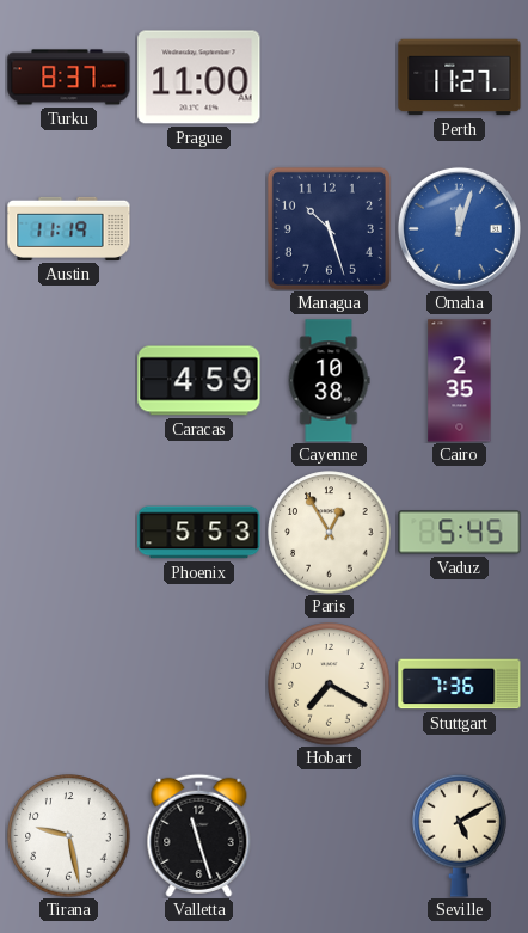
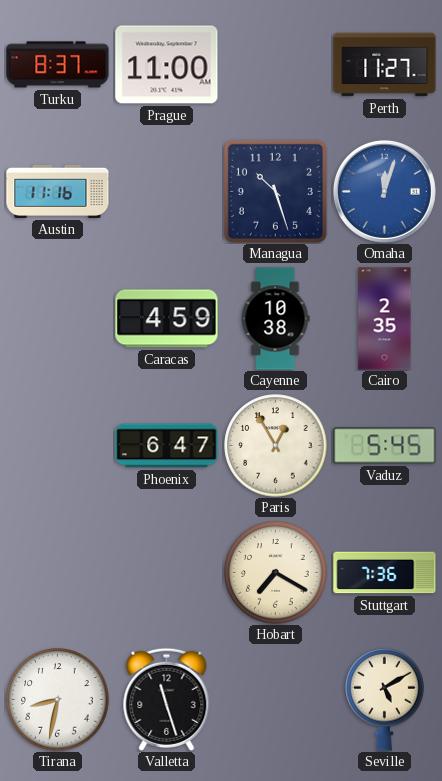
Austin: 11:19 -> 11:16 (58, 191)
Phoenix: 5:53 -> 6:47 (167, 446)
Tirana: 9:28 -> 8:32 (58, 700)
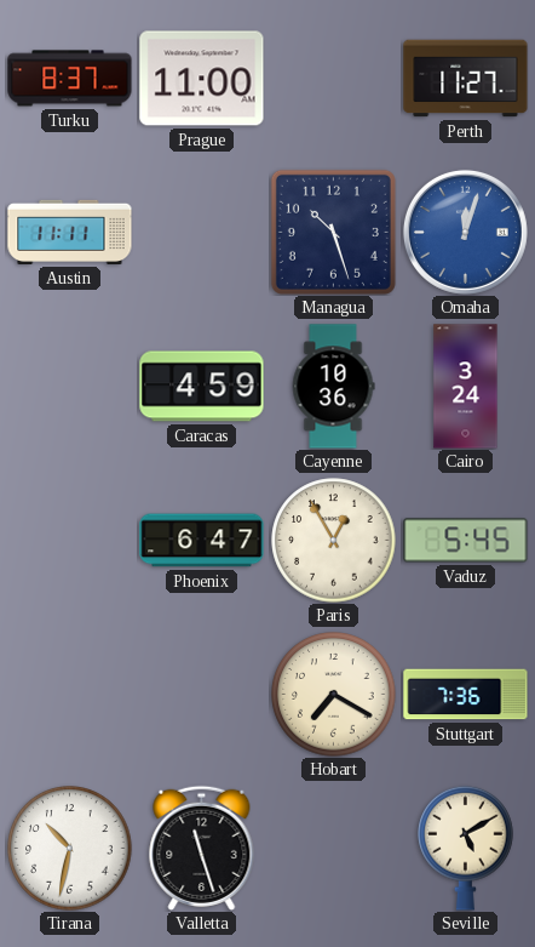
Austin: 11:16 -> 11:11 (70, 232)
Cayenne: 10:38 -> 10:36 (333, 387)
Cairo: 2:35 -> 3:24 (466, 387)
Tirana: 8:32 -> 10:32 (70, 849)
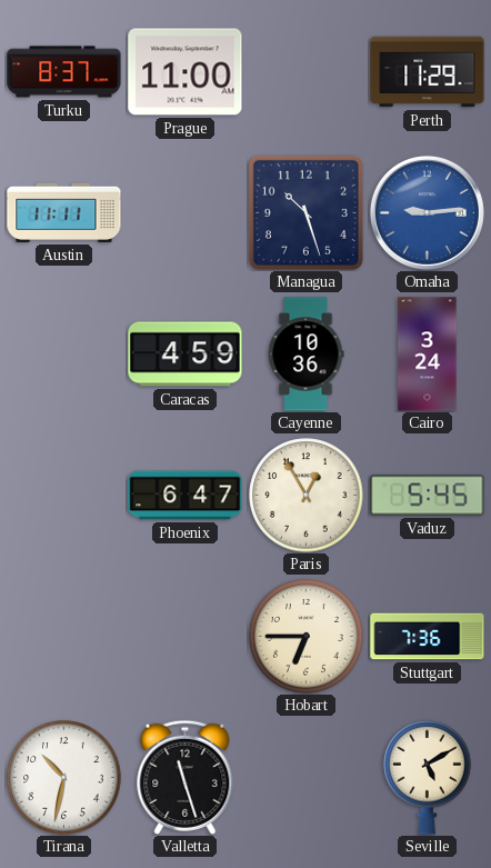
Perth: 11:27 -> 11:29 (428, 72)
Omaha: 12:03 -> 9:14 (427, 212)
Hobart: 7:20 -> 6:45 (307, 637)
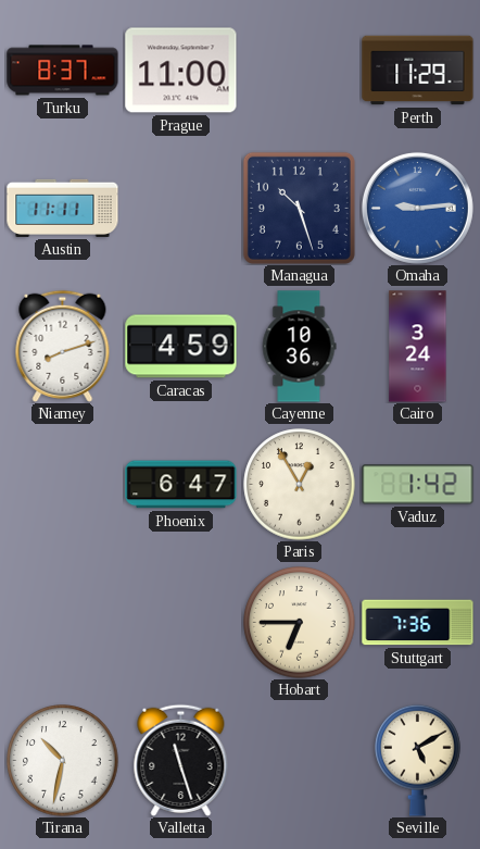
Niamey: none -> 8:12 (63, 346)
Vaduz: 5:45 -> 1:42 (418, 485)
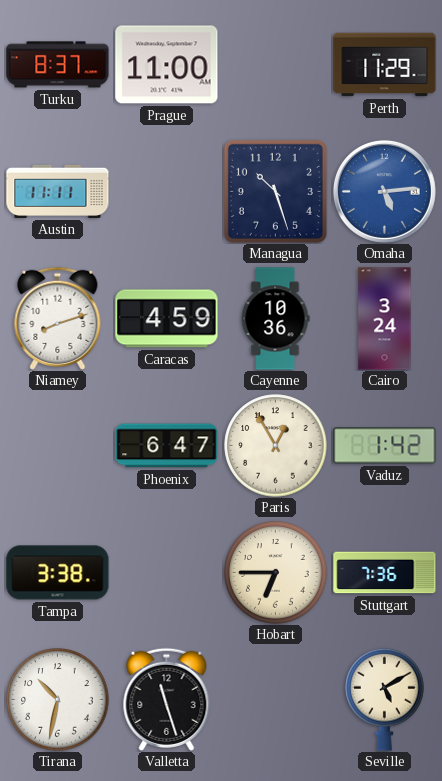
Omaha: 9:14 -> 5:14 (384, 191)
Tampa: none -> 3:38 (58, 573)
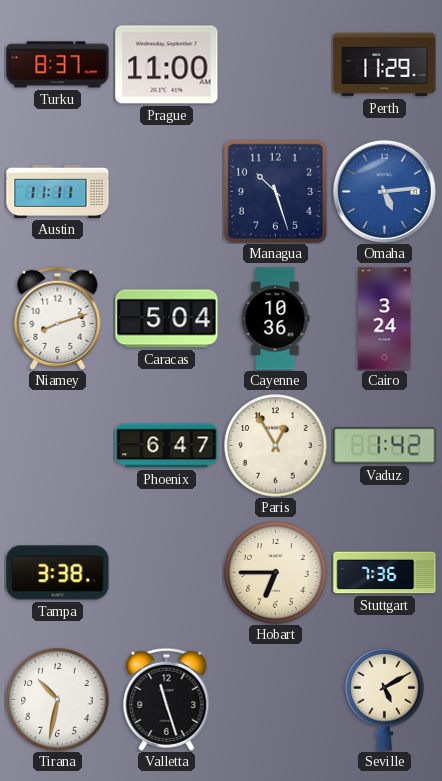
Caracas: 4:59 -> 5:04 (167, 319)
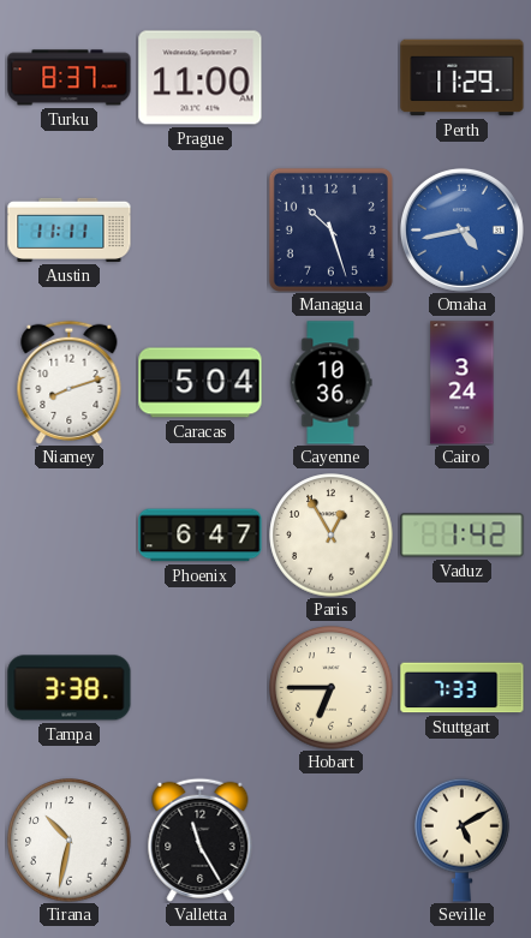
Omaha: 5:14 -> 4:43 (461, 229)
Stuttgart: 7:36 -> 7:33 (463, 688)
Valletta: 11:27 -> 11:25 (201, 840)
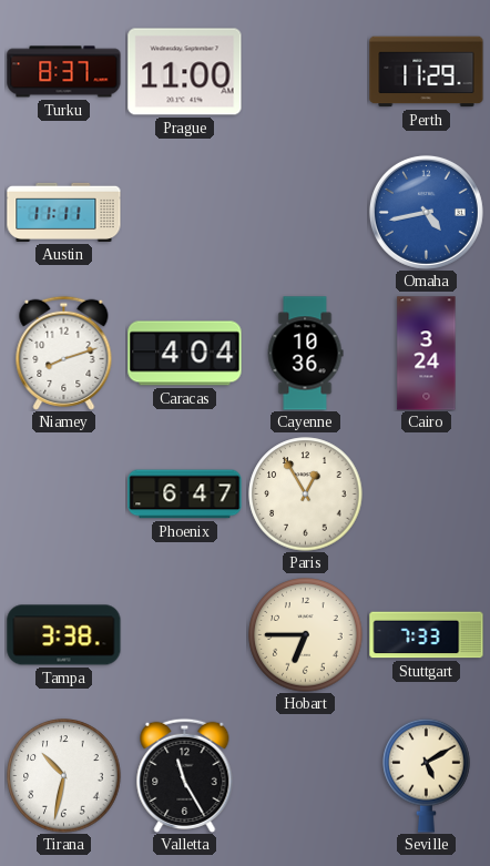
Managua: 10:27 -> none (330, 229)
Caracas: 5:04 -> 4:04 (185, 354)
Vaduz: 1:42 -> none (463, 536)
